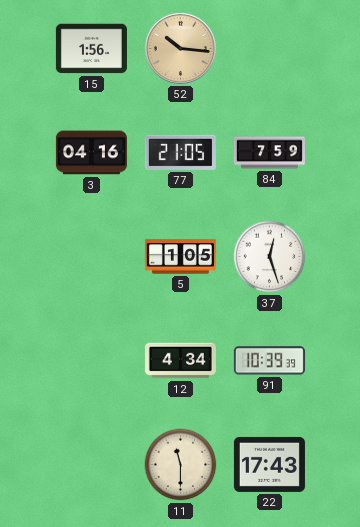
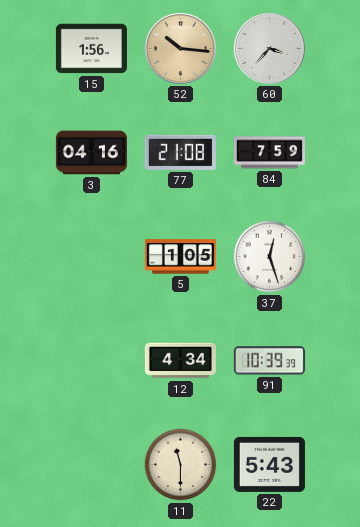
60: none -> 3:37 (269, 48)
77: 21:05 -> 21:08 (180, 152)
22: 17:43 -> 5:43 (269, 464)
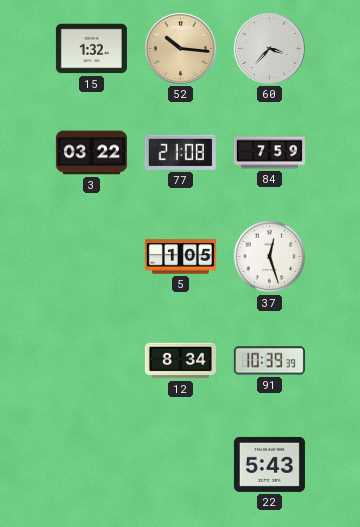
15: 1:56 -> 1:32 (91, 49)
3: 04:16 -> 03:22 (91, 153)
12: 4:34 -> 8:34 (180, 361)
11: 11:30 -> none (181, 465)
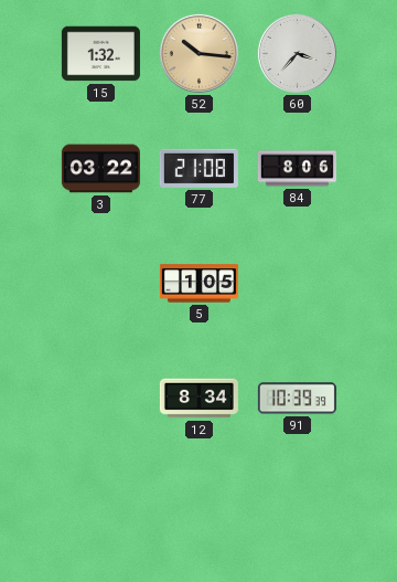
84: 7:59 -> 8:06 (297, 169)
37: 12:27 -> none (270, 257)
22: 5:43 -> none (269, 464)
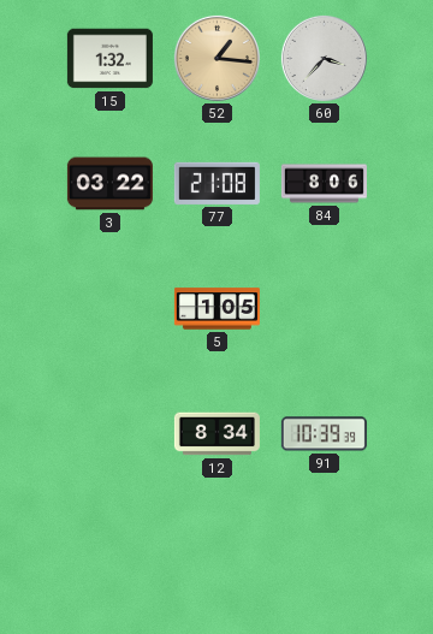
52: 10:16 -> 1:16 (216, 58)
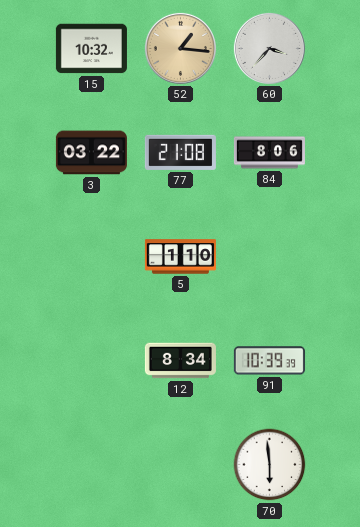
15: 1:32 -> 10:32 (91, 49)
5: 1:05 -> 1:10 (180, 257)
70: none -> 5:59 (270, 465)
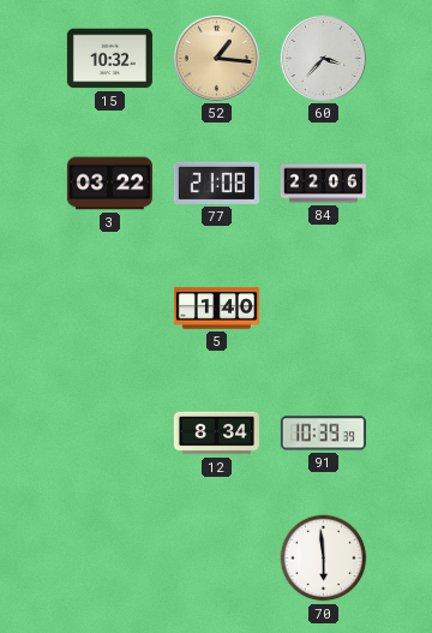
84: 8:06 -> 22:06 (323, 184)
5: 1:10 -> 1:40 (216, 309)
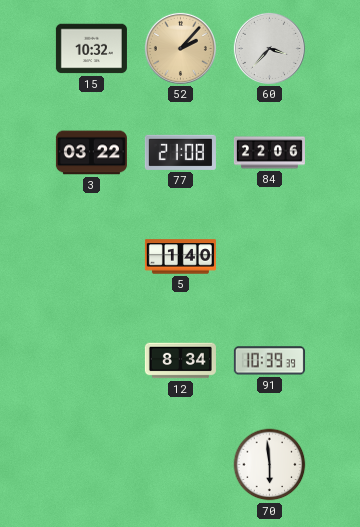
52: 1:16 -> 2:07 (180, 48)
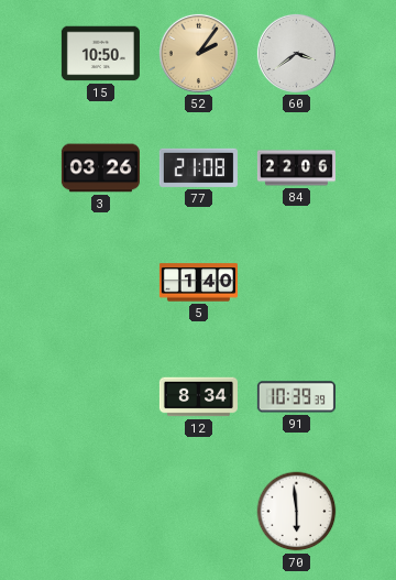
15: 10:32 -> 10:50 (100, 54)
52: 2:07 -> 2:06 (198, 53)
60: 3:37 -> 3:39 (296, 53)
3: 03:22 -> 03:26 (100, 168)
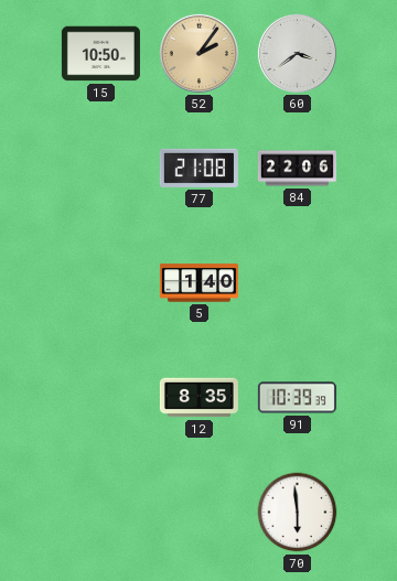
3: 03:26 -> none (100, 168)
12: 8:34 -> 8:35 (198, 398)
